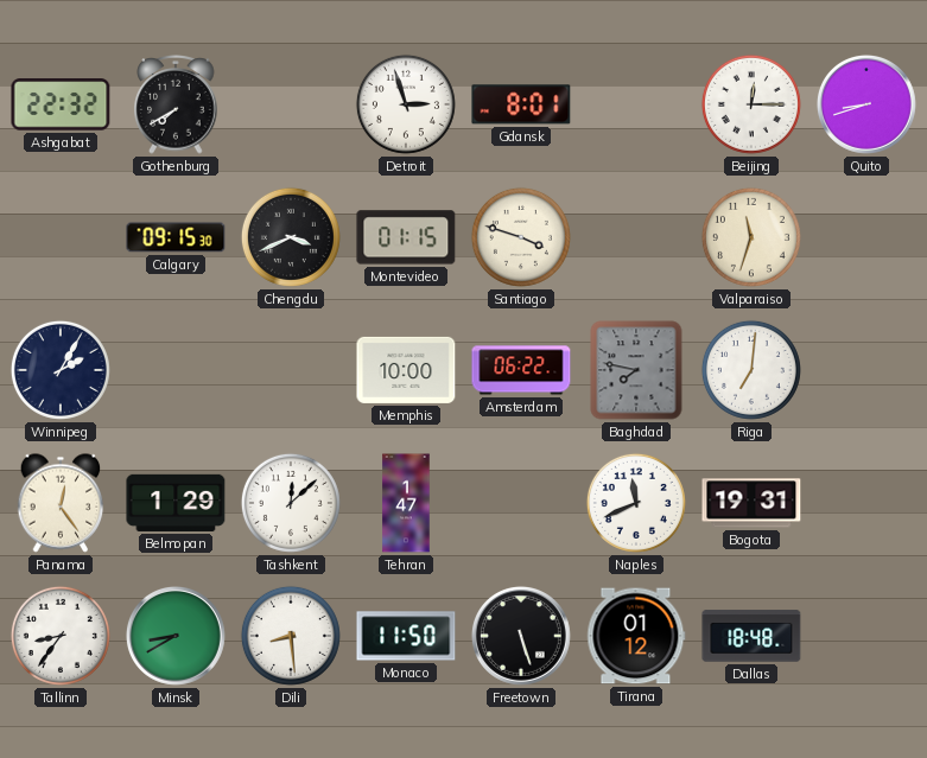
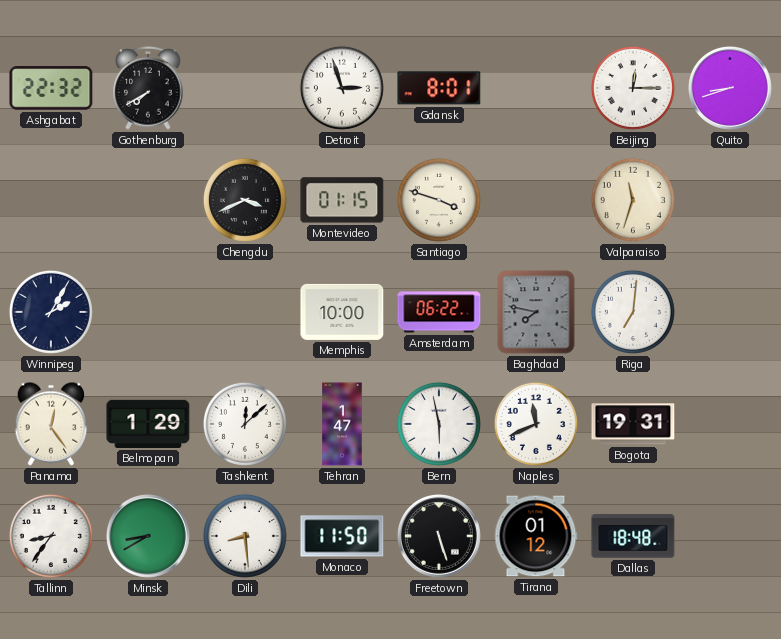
Calgary: 09:15 -> none (176, 237)
Bern: none -> 5:58 (439, 424)
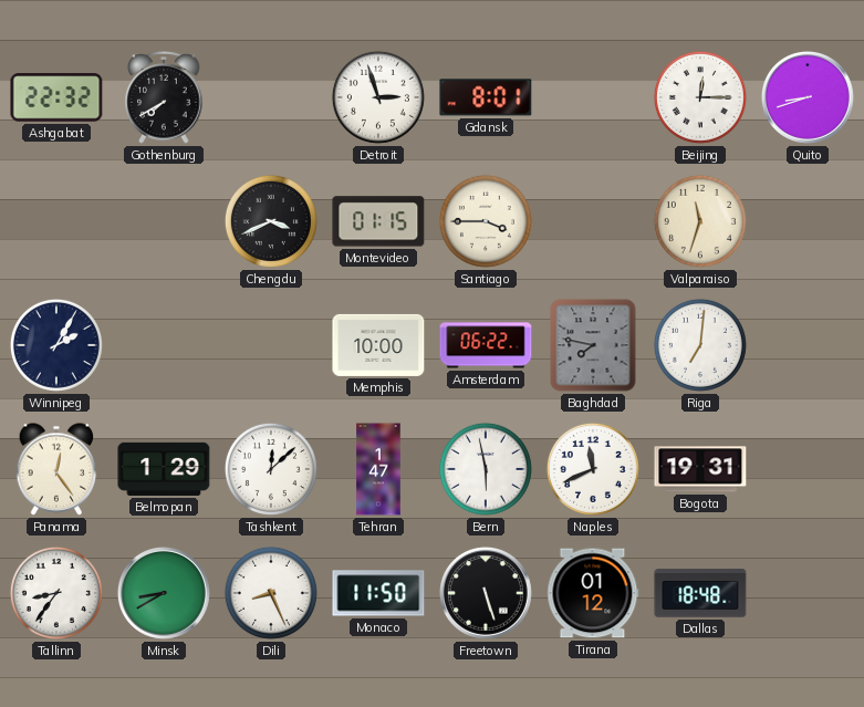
Santiago: 3:48 -> 3:45 (486, 221)
Dili: 8:29 -> 8:26 (271, 593)
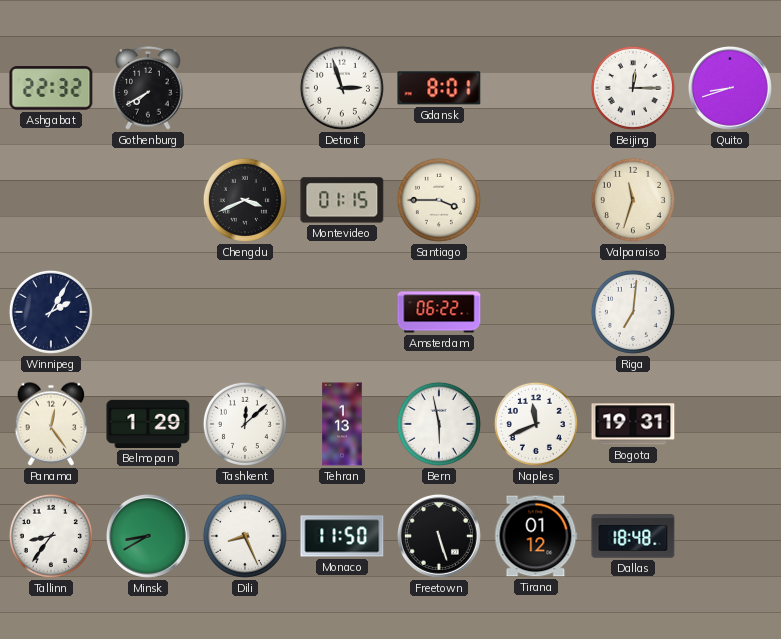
Memphis: 10:00 -> none (378, 345)
Baghdad: 7:47 -> none (593, 345)
Tehran: 1:47 -> 1:13 (342, 424)
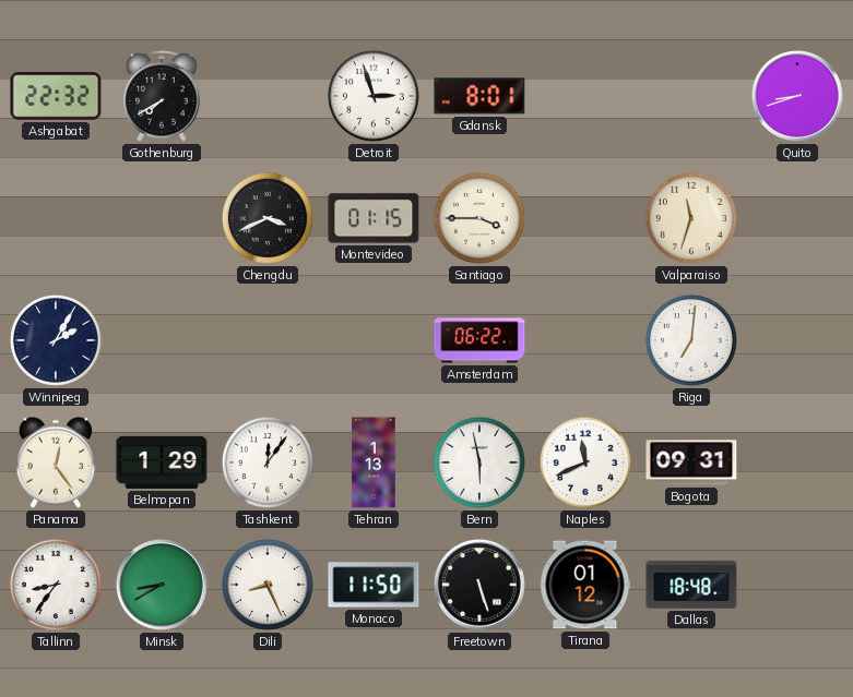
Beijing: 12:15 -> none (633, 88)
Tashkent: 12:08 -> 12:06 (268, 462)
Bogota: 19:31 -> 09:31 (691, 462)
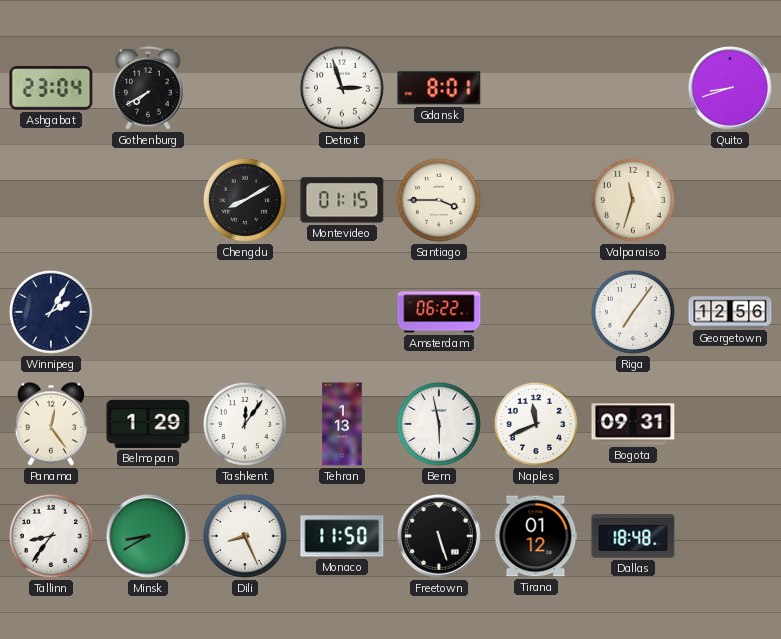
Ashgabat: 22:32 -> 23:04 (51, 88)
Chengdu: 3:41 -> 8:10 (245, 200)
Riga: 7:01 -> 7:06 (633, 312)
Georgetown: none -> 12:56 (730, 312)
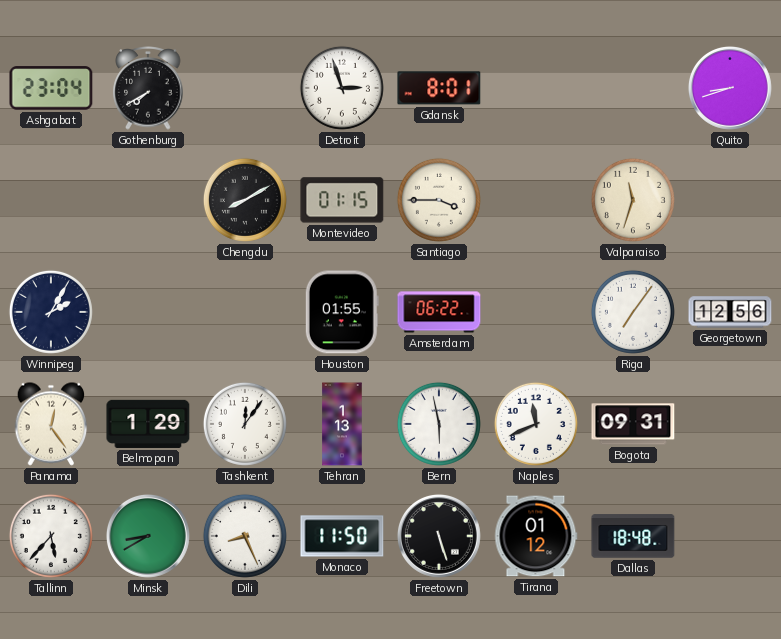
Houston: none -> 01:55 (342, 312)
Tallinn: 8:36 -> 5:37 (51, 536)
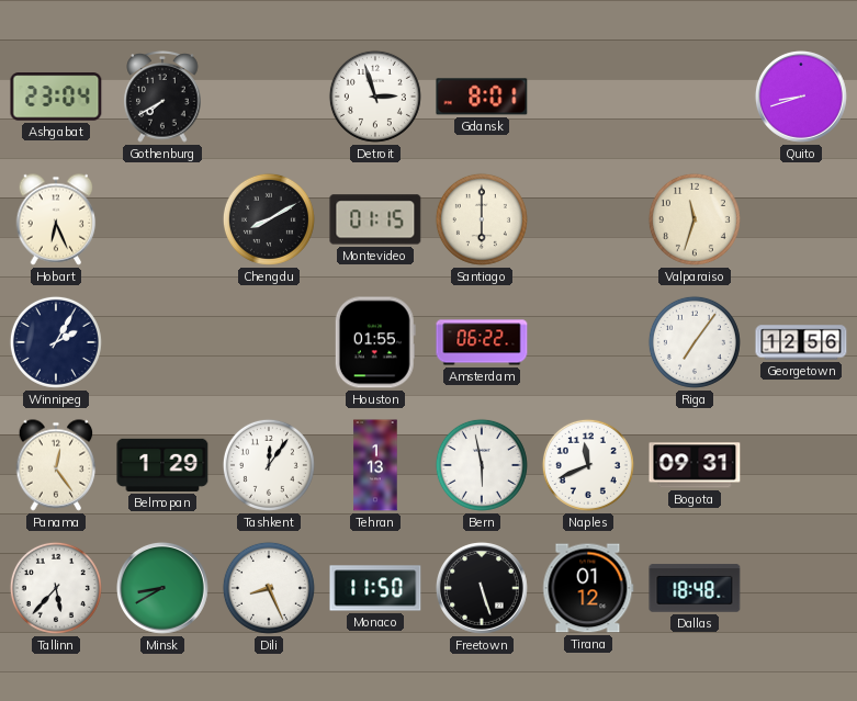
Hobart: none -> 6:26 (56, 219)
Santiago: 3:45 -> 6:00 (482, 219)
